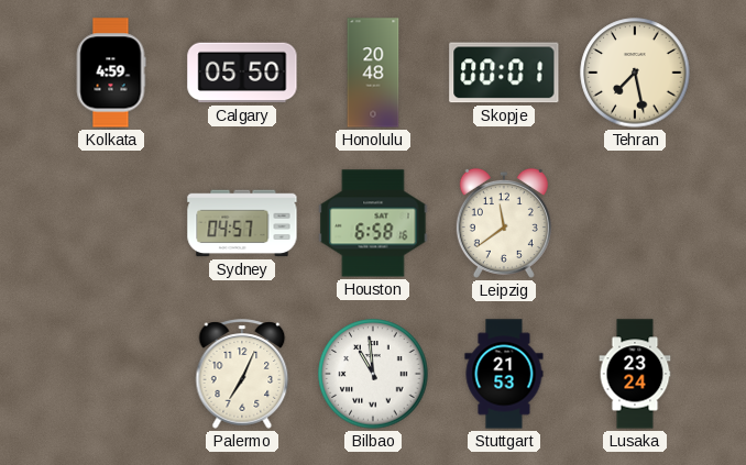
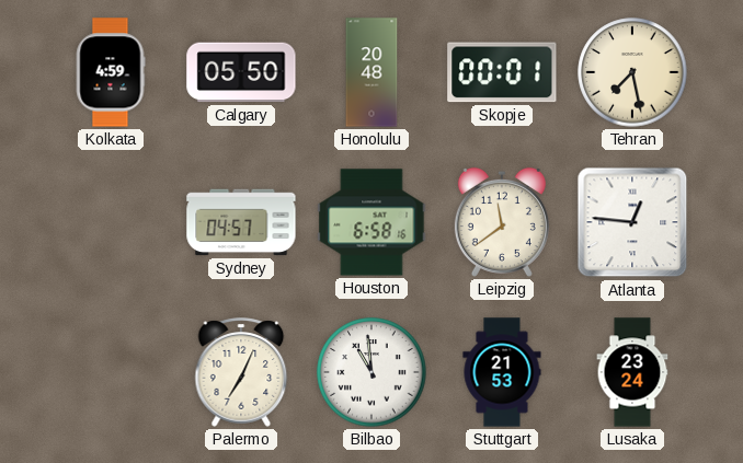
Atlanta: none -> 12:46 (632, 222)
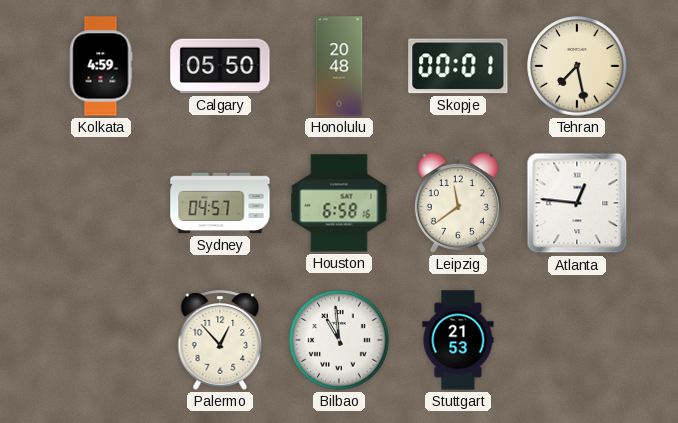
Palermo: 7:04 -> 12:53 (220, 340)
Lusaka: 23:24 -> none (632, 372)
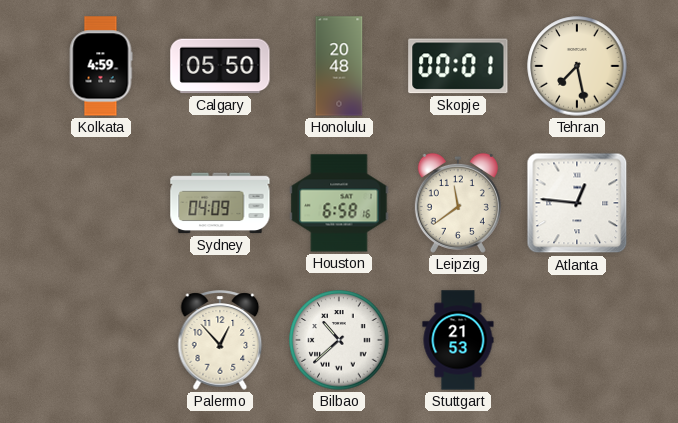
Sydney: 04:57 -> 04:09 (220, 203)
Bilbao: 10:59 -> 10:38 (339, 340)
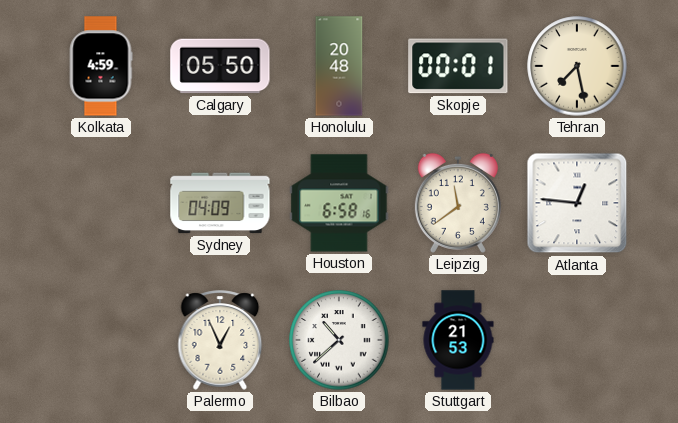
Palermo: 12:53 -> 12:56 (220, 340)
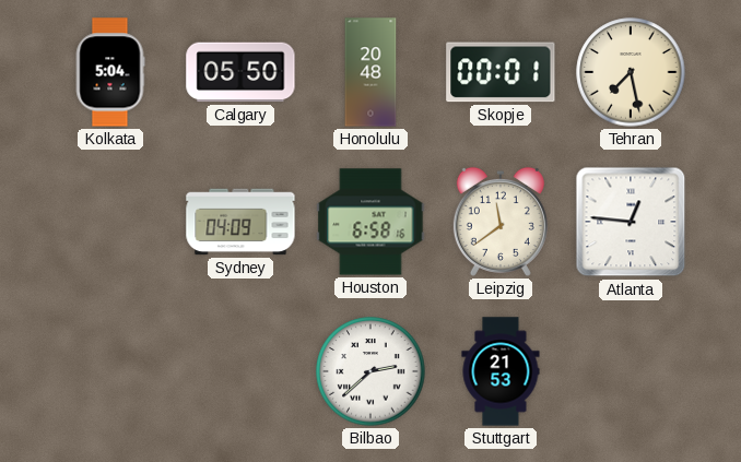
Kolkata: 4:59 -> 5:04 (110, 72)
Palermo: 12:56 -> none (220, 340)
Bilbao: 10:38 -> 2:38 (370, 371)
